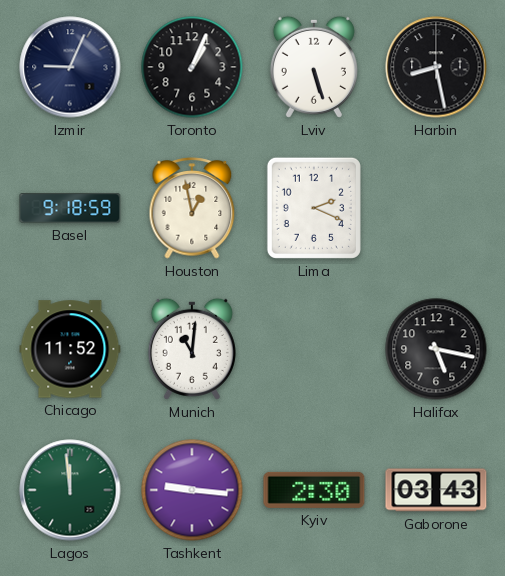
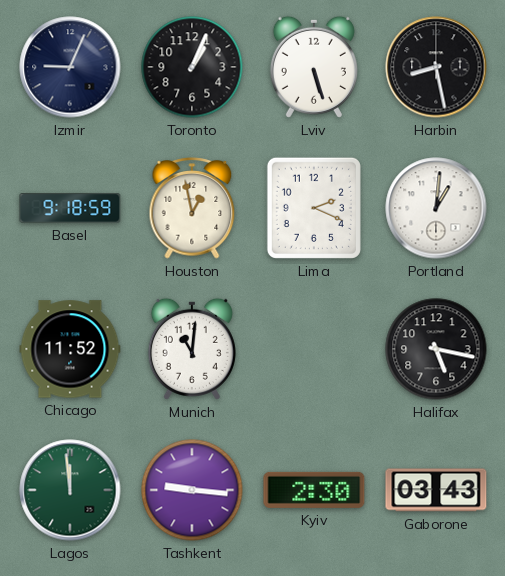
Portland: none -> 1:01 (436, 208)
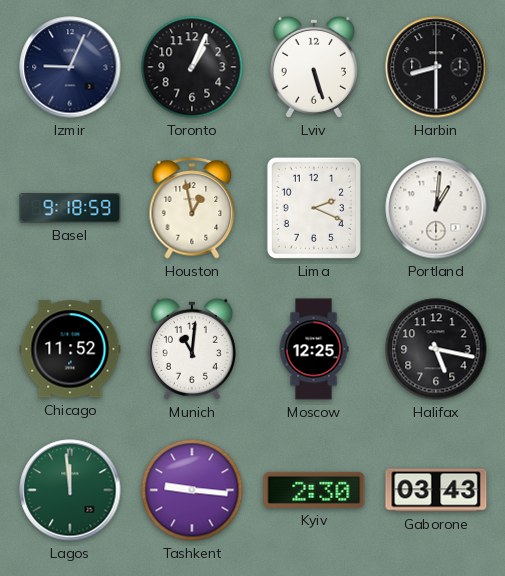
Harbin: 8:28 -> 8:30 (436, 67)
Moscow: none -> 12:25 (314, 349)
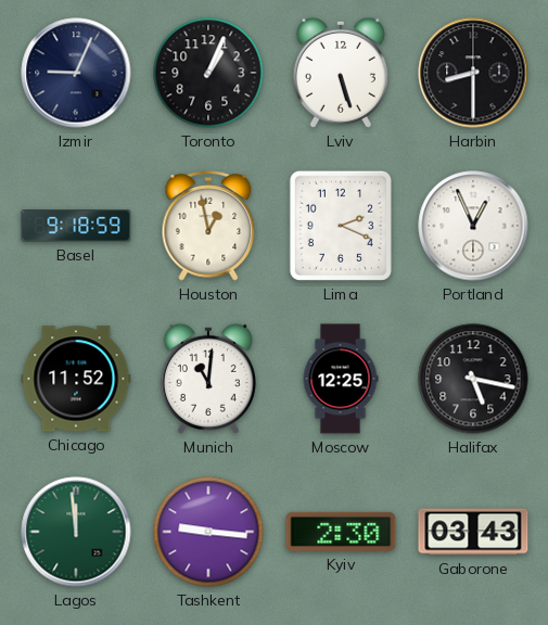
Portland: 1:01 -> 12:56 (473, 226)
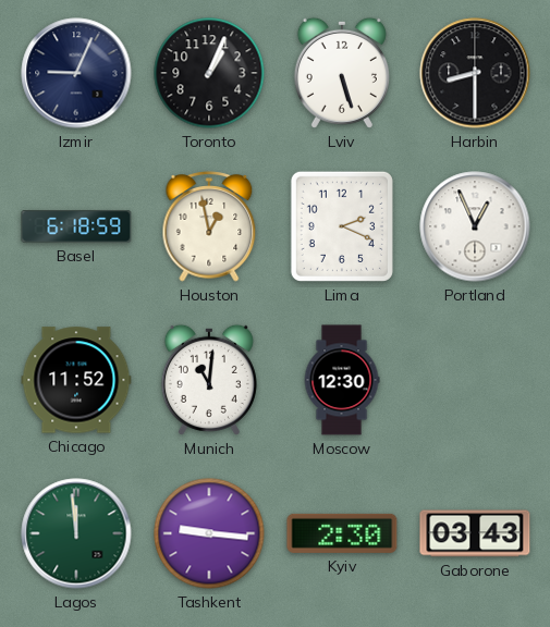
Basel: 9:18 -> 6:18 (76, 226)
Moscow: 12:25 -> 12:30 (342, 380)
Halifax: 5:17 -> none (473, 379)
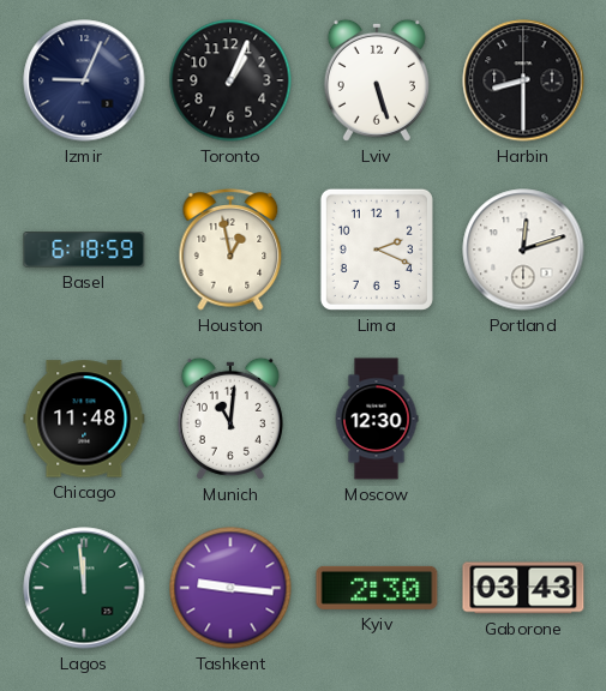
Portland: 12:56 -> 12:12 (523, 250)
Chicago: 11:52 -> 11:48 (84, 419)
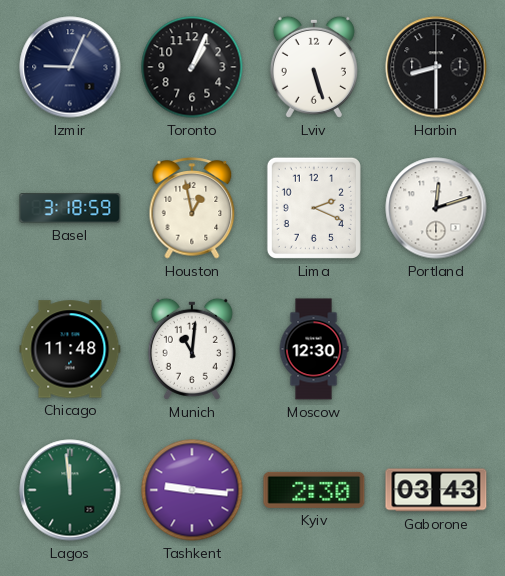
Basel: 6:18 -> 3:18 (70, 208)
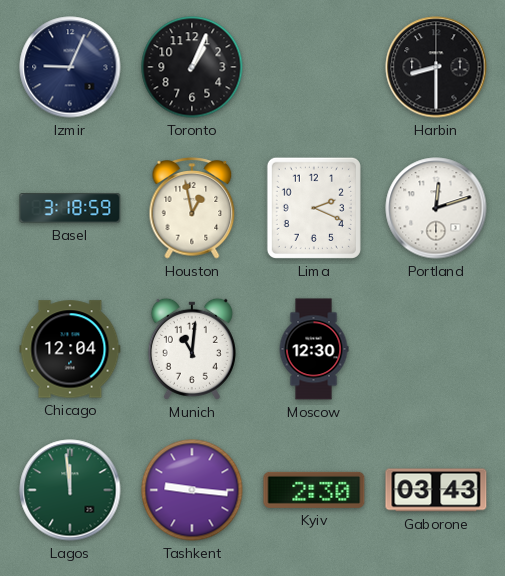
Lviv: 5:27 -> none (314, 67)
Chicago: 11:48 -> 12:04 (70, 349)
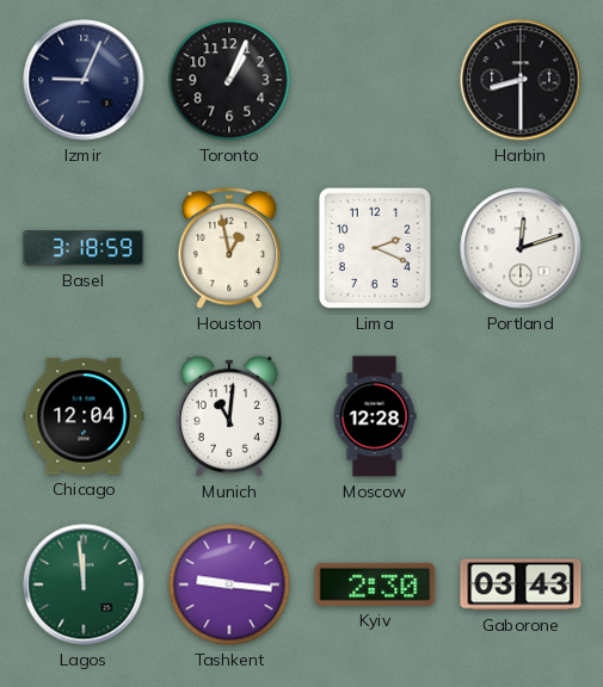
Moscow: 12:30 -> 12:28 (375, 416)
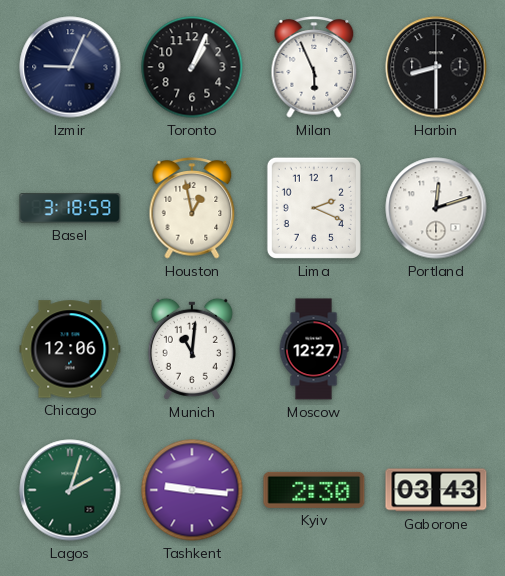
Milan: none -> 5:56 (314, 67)
Chicago: 12:04 -> 12:06 (70, 349)
Moscow: 12:28 -> 12:27 (314, 349)
Lagos: 11:59 -> 2:03 (70, 490)
